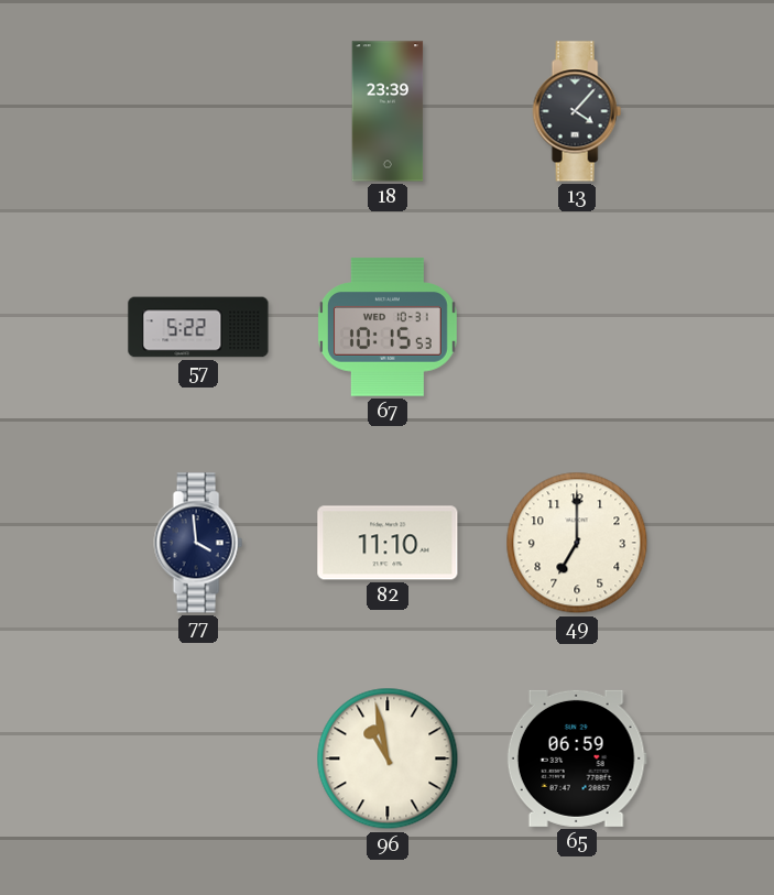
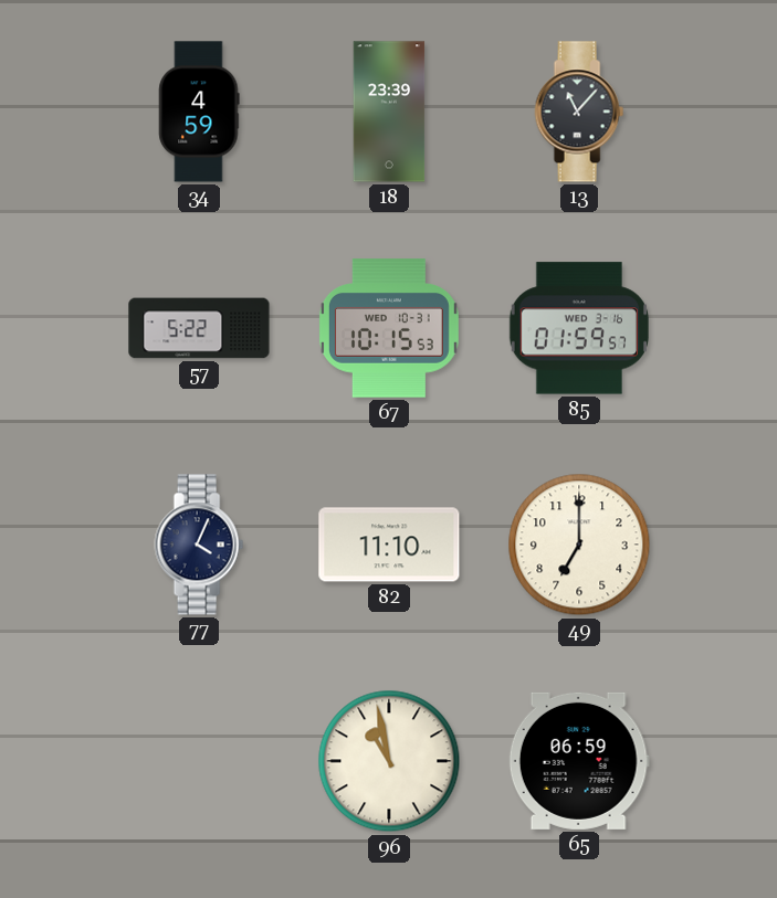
34: none -> 4:59 (199, 112)
13: 4:07 -> 11:07 (579, 112)
85: none -> 01:59 (579, 328)
77: 3:59 -> 4:04 (199, 545)
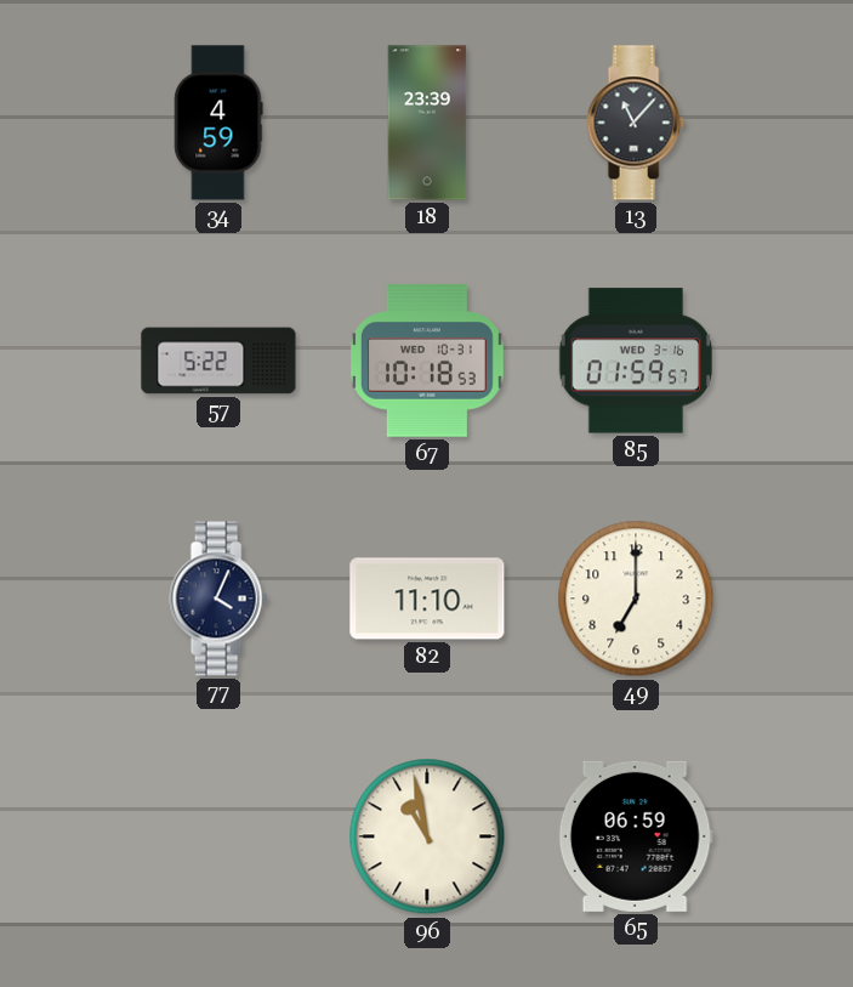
67: 10:15 -> 10:18 (427, 361)
